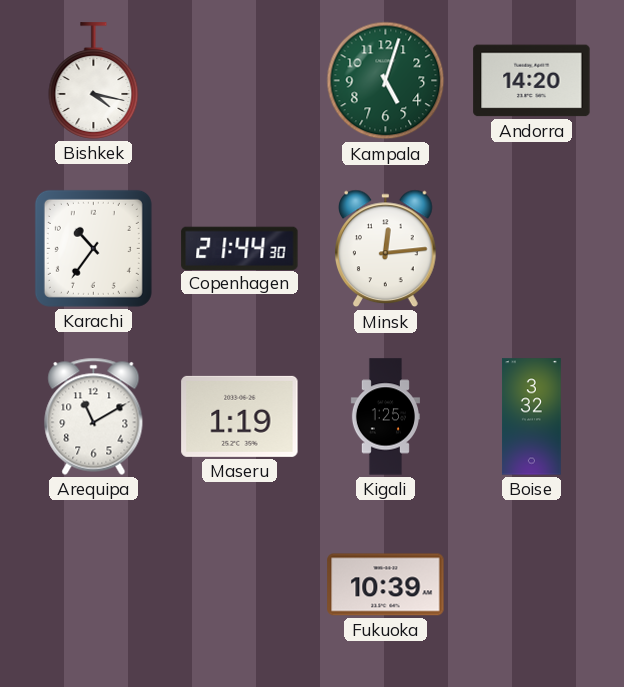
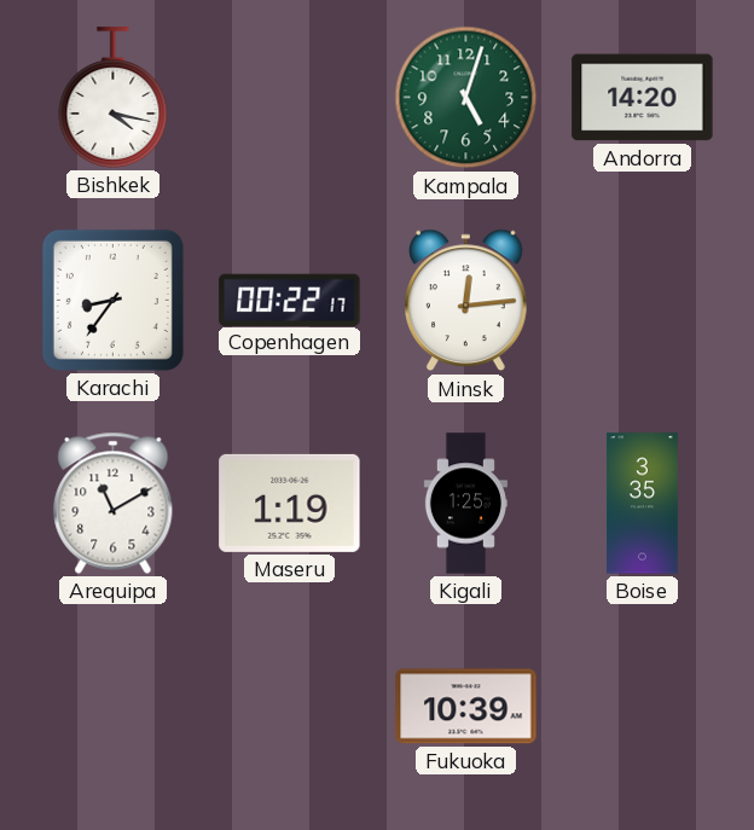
Karachi: 10:36 -> 8:36 (112, 300)
Copenhagen: 21:44 -> 00:22 (290, 300)
Boise: 3:32 -> 3:35 (643, 504)
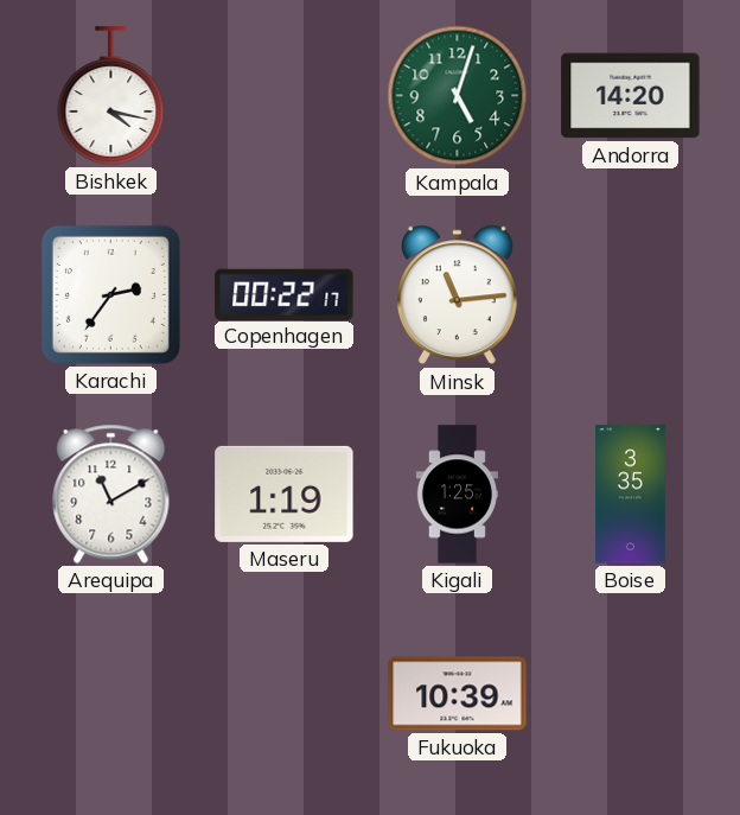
Karachi: 8:36 -> 2:36 (110, 294)
Minsk: 12:14 -> 11:14 (458, 295)
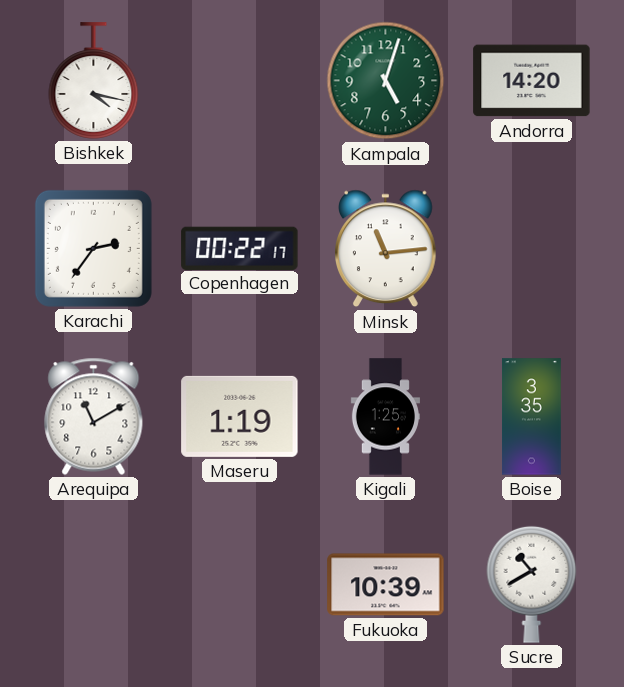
Sucre: none -> 10:40 (532, 584)
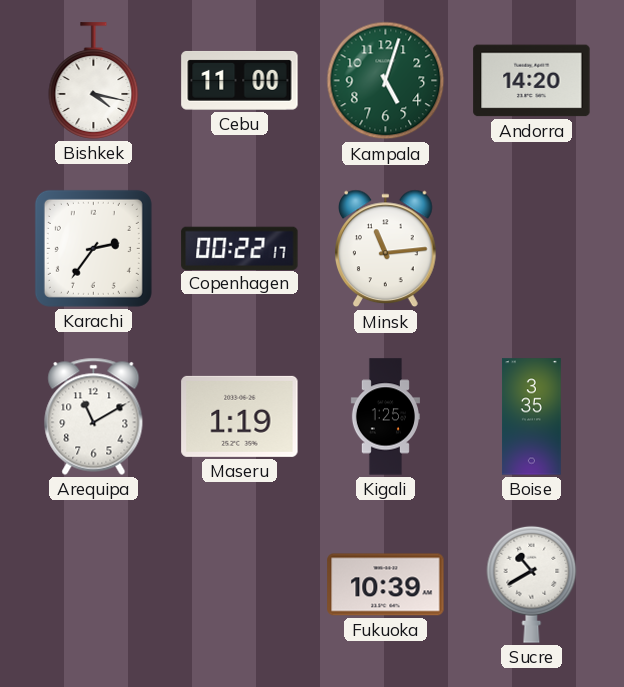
Cebu: none -> 11:00 (240, 80)
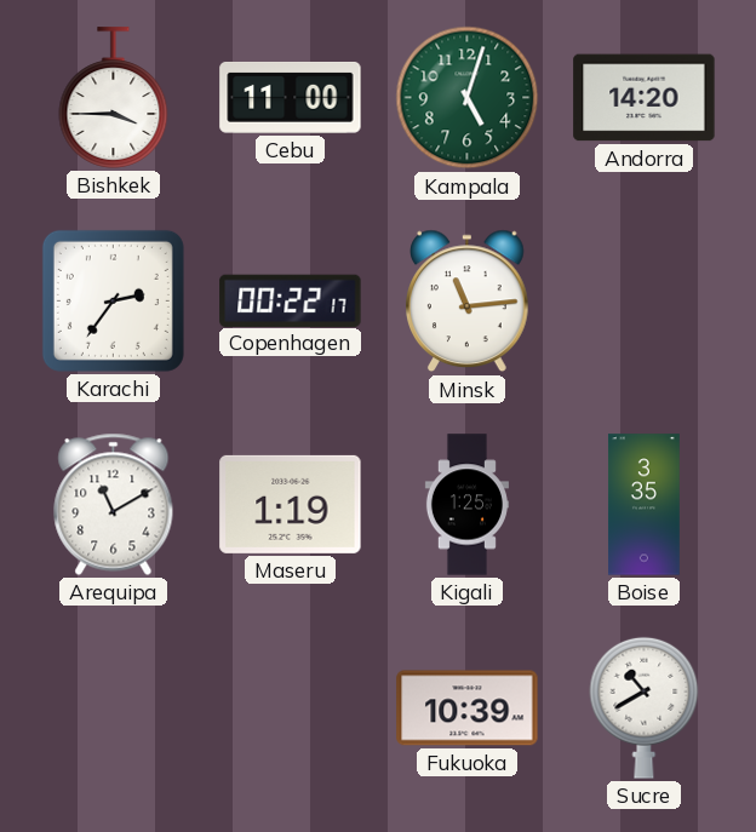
Bishkek: 4:17 -> 3:45 (114, 98)
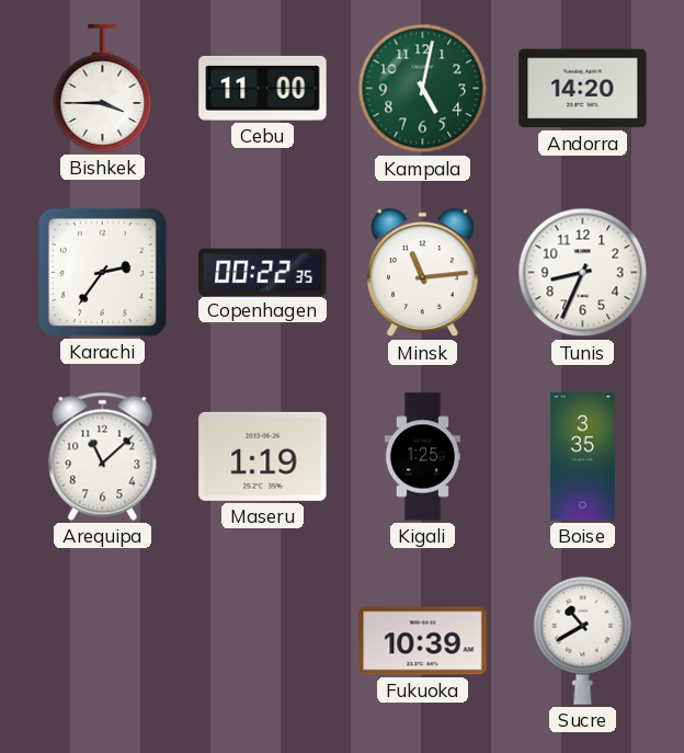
Kampala: 5:03 -> 5:02 (423, 89)
Copenhagen: 00:22:17 -> 00:22:35 (263, 272)
Tunis: none -> 8:34 (583, 273)
Arequipa: 11:10 -> 11:08 (103, 456)
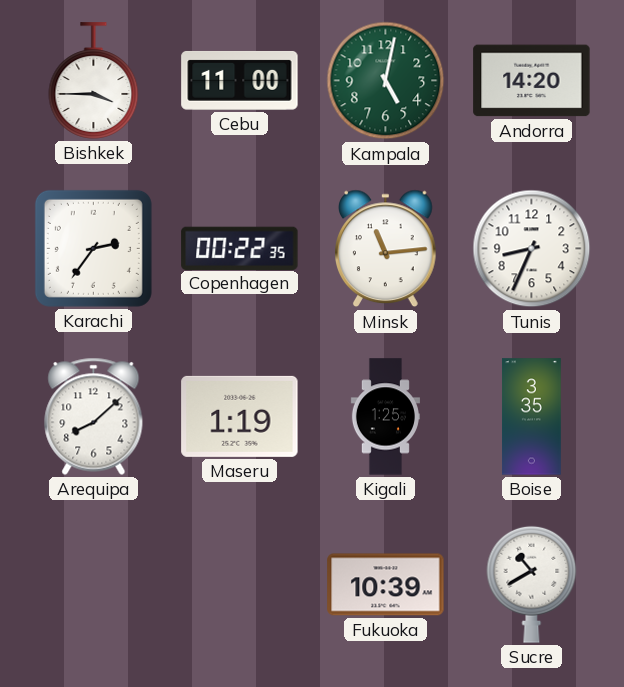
Arequipa: 11:08 -> 8:08 (94, 416)
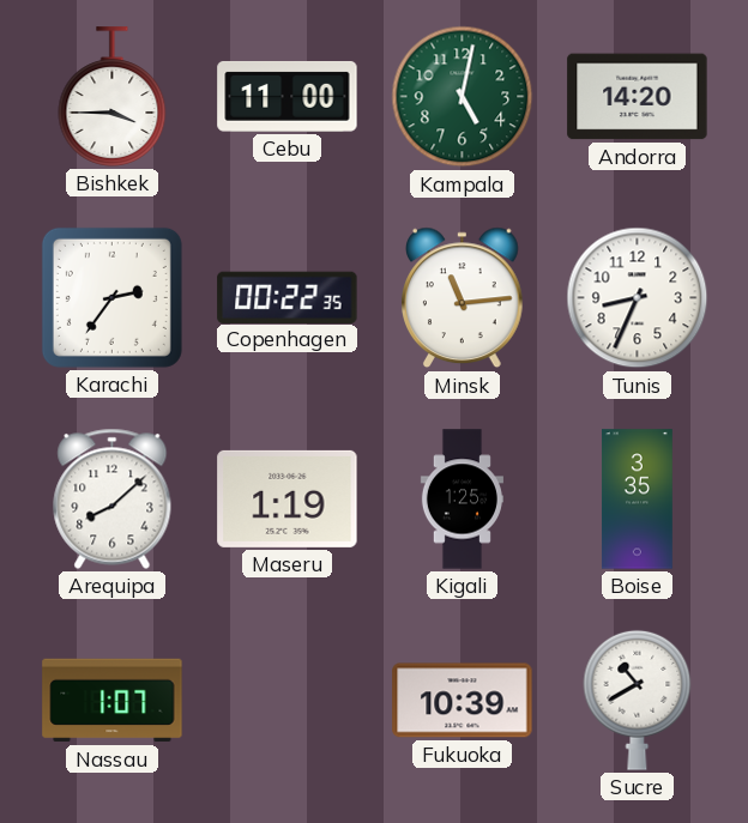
Nassau: none -> 1:07 (113, 701)
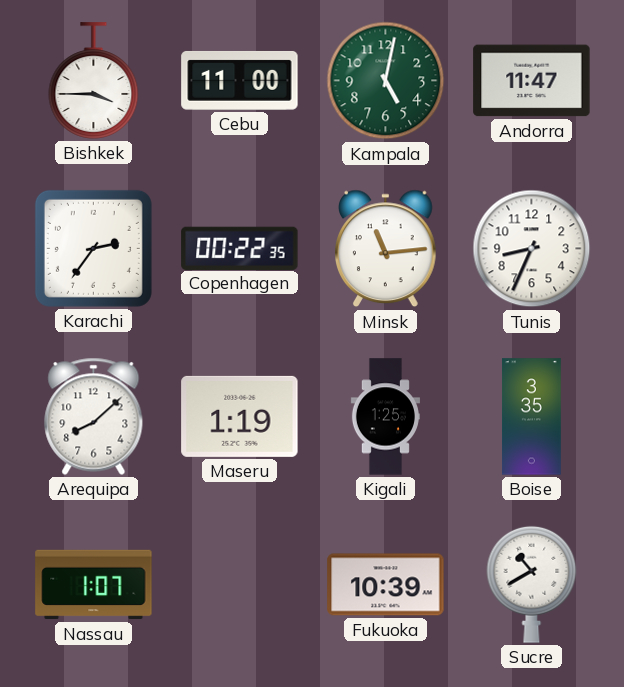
Andorra: 14:20 -> 11:47 (532, 81)
